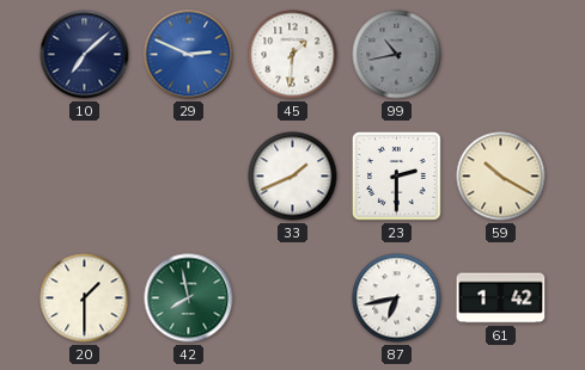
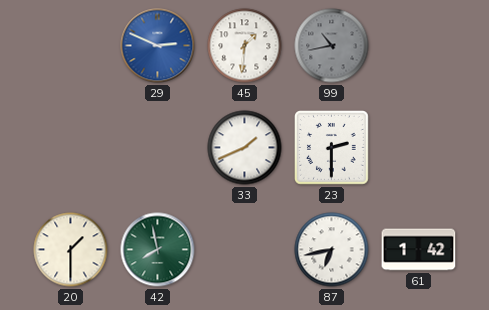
10: 7:08 -> none (85, 55)
59: 10:20 -> none (501, 177)
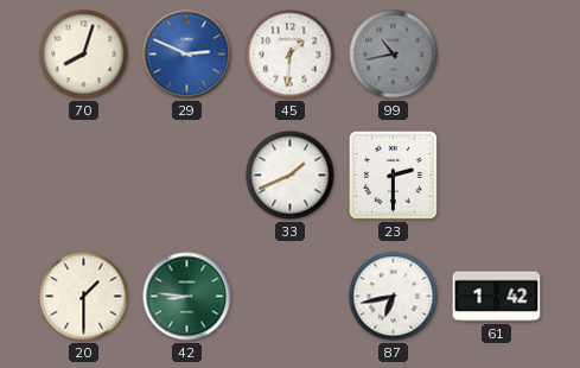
70: none -> 8:03 (84, 55)
42: 7:58 -> 8:46 (187, 297)
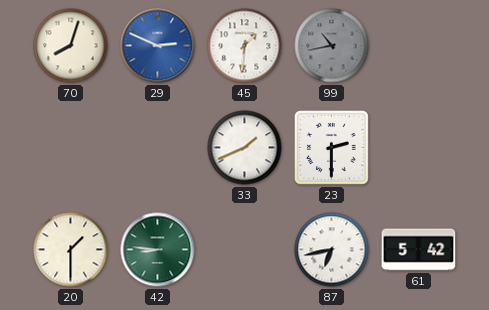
61: 1:42 -> 5:42 (419, 250)
